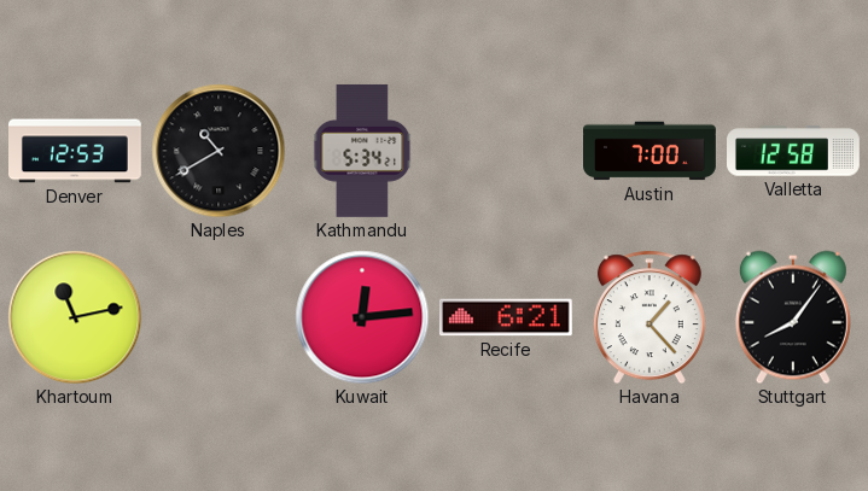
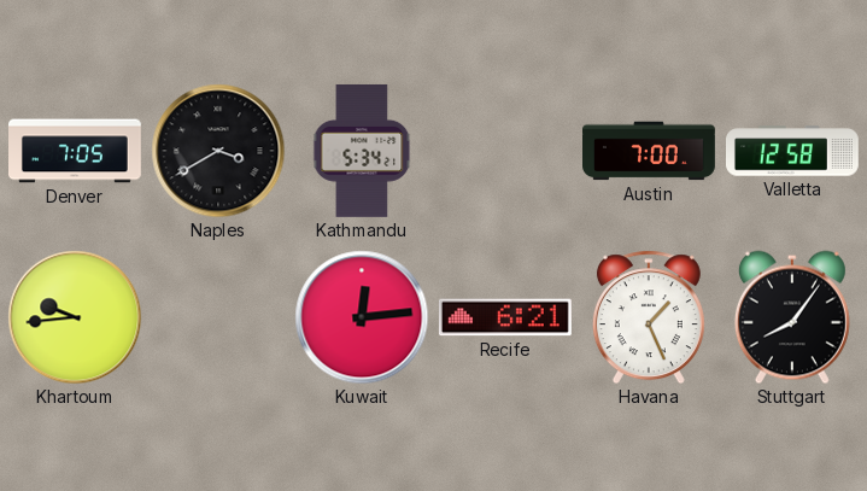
Denver: 12:53 -> 7:05 (76, 151)
Naples: 10:40 -> 3:40 (218, 151)
Khartoum: 11:13 -> 9:44 (75, 317)
Havana: 1:23 -> 1:26 (649, 317)
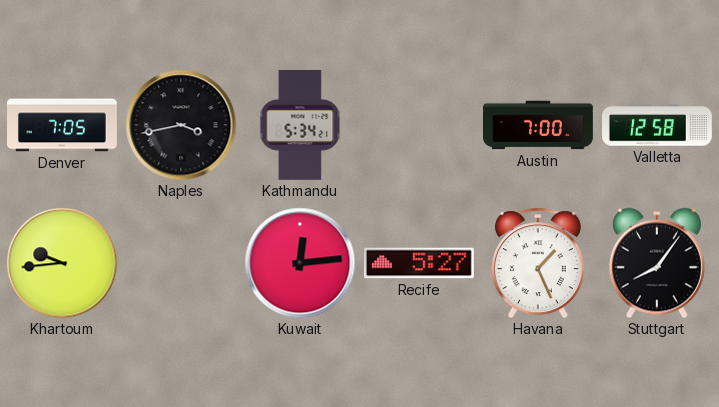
Naples: 3:40 -> 3:43 (181, 125)
Recife: 6:21 -> 5:27 (419, 263)
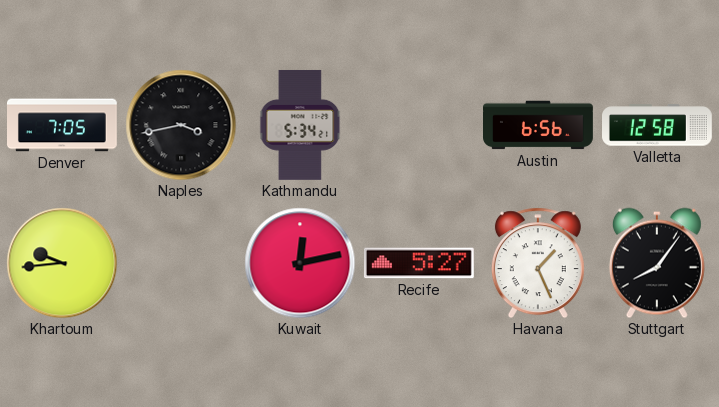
Austin: 7:00 -> 6:56 (539, 125)
Kuwait: 12:14 -> 12:13 (300, 263)
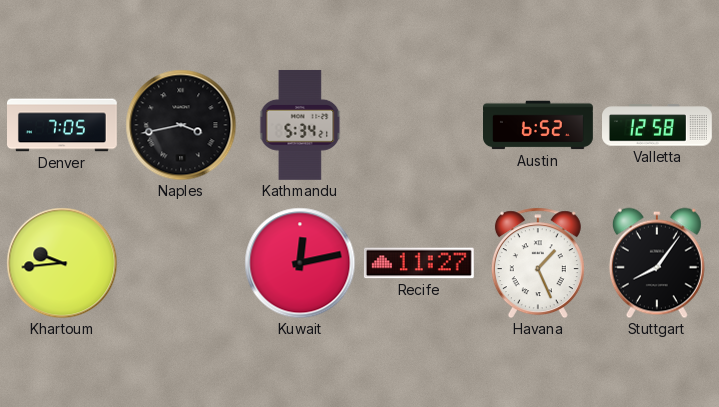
Austin: 6:56 -> 6:52 (539, 125)
Recife: 5:27 -> 11:27 (419, 263)
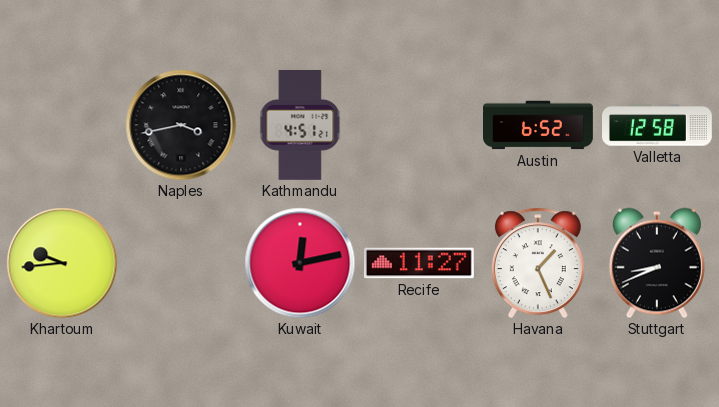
Denver: 7:05 -> none (63, 125)
Kathmandu: 5:34 -> 4:51 (300, 125)
Stuttgart: 8:06 -> 8:41 (657, 263)
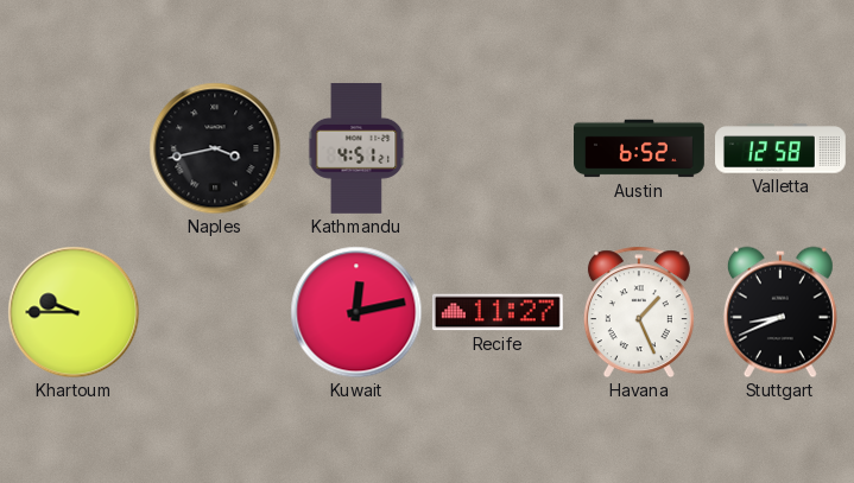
Khartoum: 9:44 -> 9:45 (74, 312)
